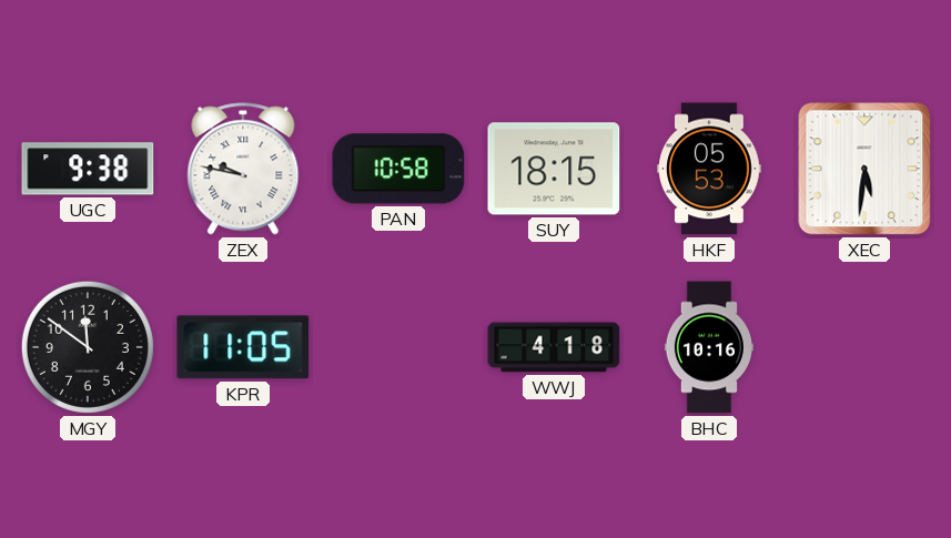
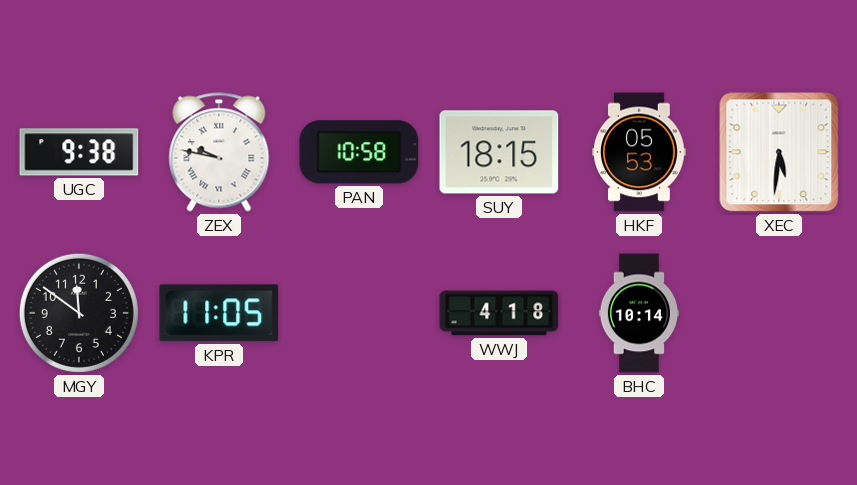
BHC: 10:16 -> 10:14 (638, 313)
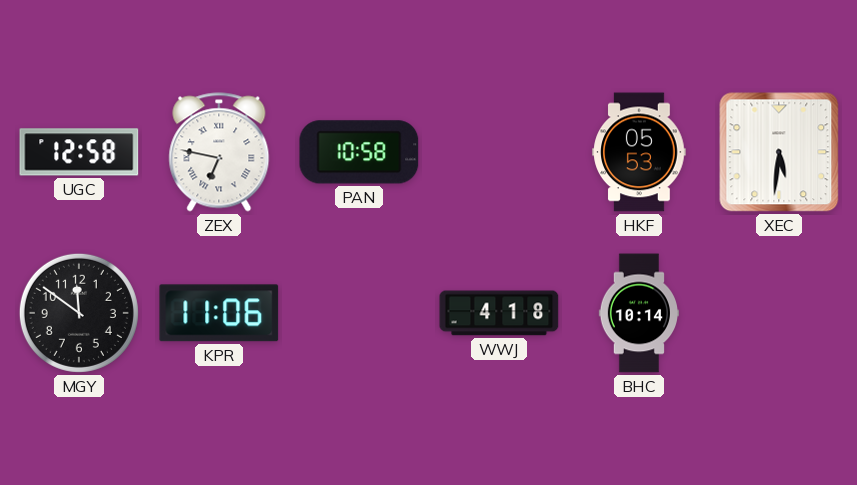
UGC: 9:38 -> 12:58 (79, 152)
ZEX: 9:47 -> 6:47 (219, 152)
SUY: 18:15 -> none (499, 152)
KPR: 11:05 -> 11:06 (219, 313)
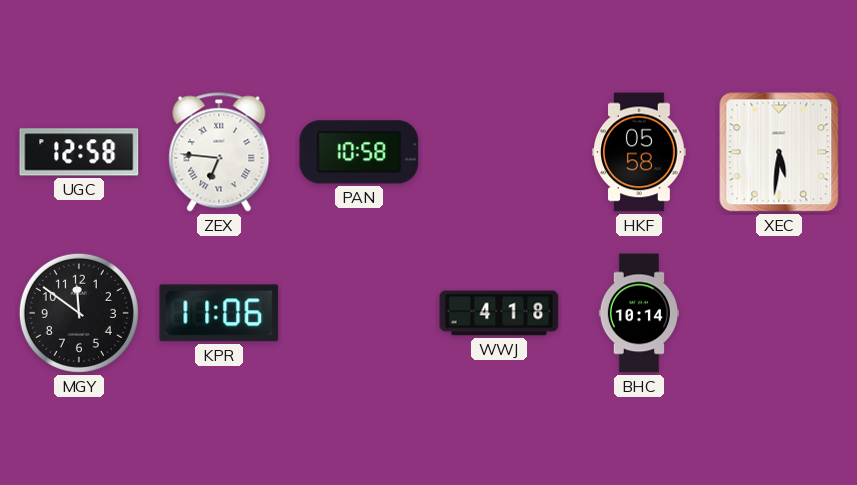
ZEX: 6:47 -> 6:46 (219, 152)
HKF: 05:53 -> 05:58 (639, 152)
